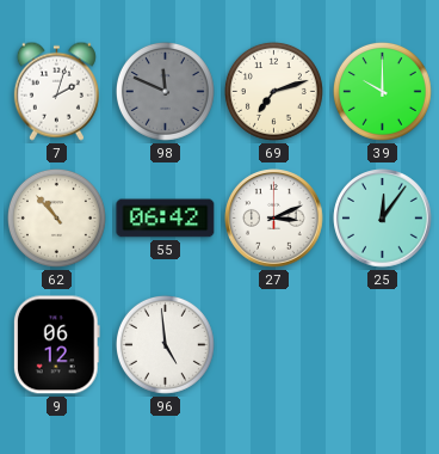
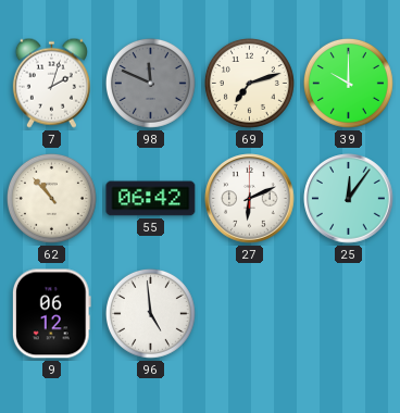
27: 3:11 -> 6:11 (250, 199)
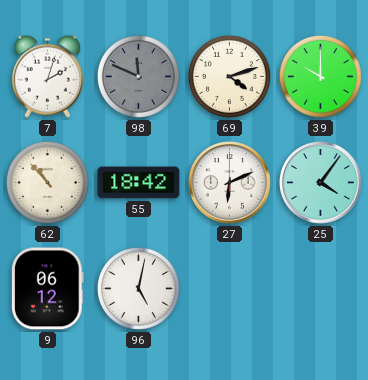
69: 7:12 -> 4:12 (229, 76)
55: 06:42 -> 18:42 (139, 183)
25: 12:06 -> 4:06 (321, 183)
96: 4:59 -> 5:02 (138, 288)
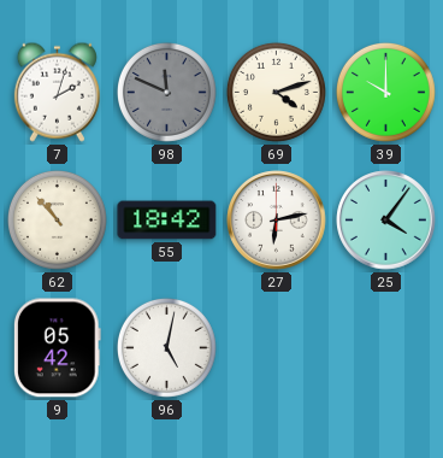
27: 6:11 -> 6:13 (277, 221)
9: 06:12 -> 05:42 (57, 348)
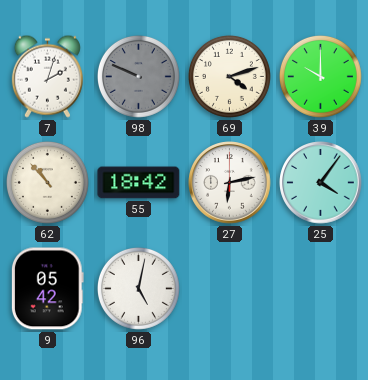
98: 11:49 -> 9:49 (138, 76)
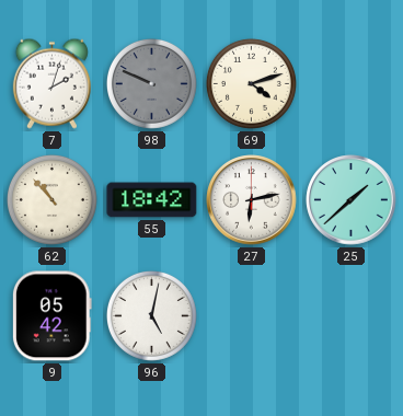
39: 10:00 -> none (320, 76)
25: 4:06 -> 1:38 (352, 200)
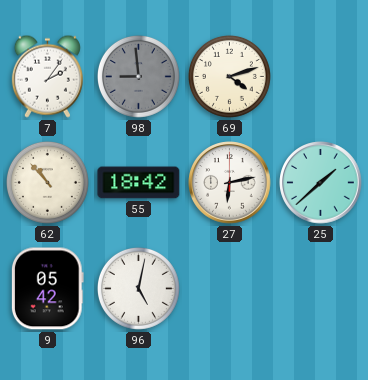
7: 2:03 -> 2:06 (47, 76)
98: 9:49 -> 8:59 (138, 76)
